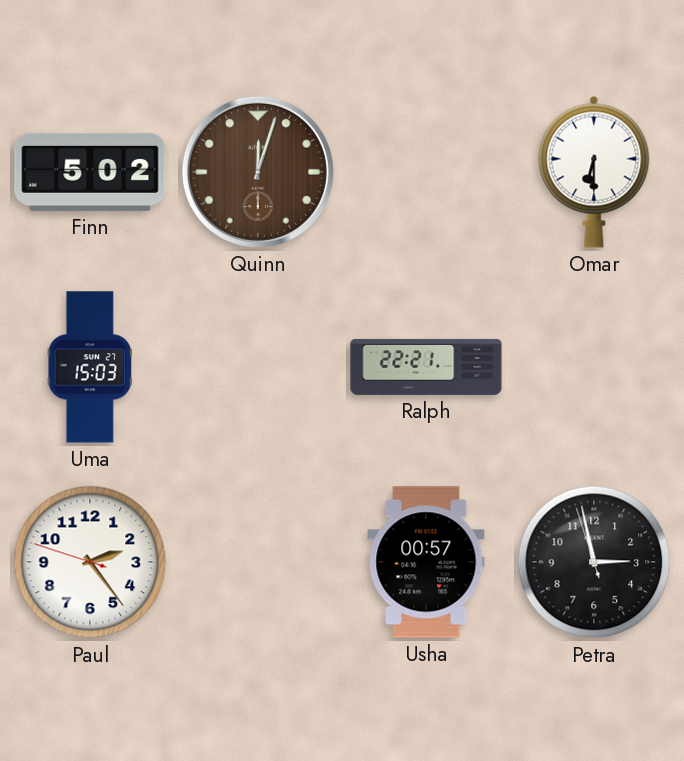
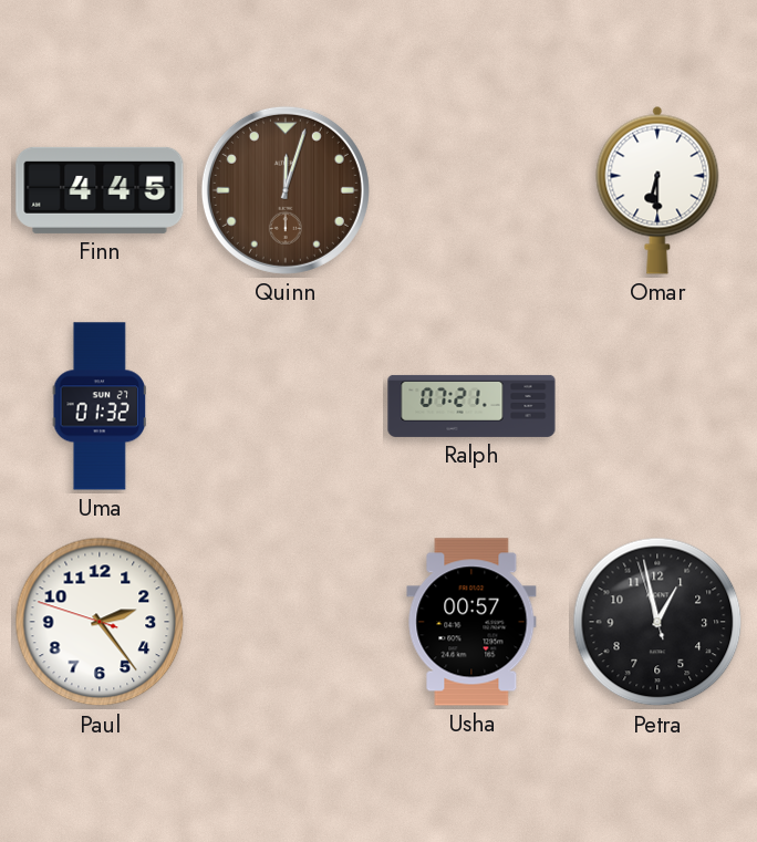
Finn: 5:02 -> 4:45 (100, 190)
Uma: 15:03 -> 01:32 (98, 406)
Ralph: 22:21 -> 07:21 (471, 406)
Petra: 2:57 -> 12:57 (657, 622)
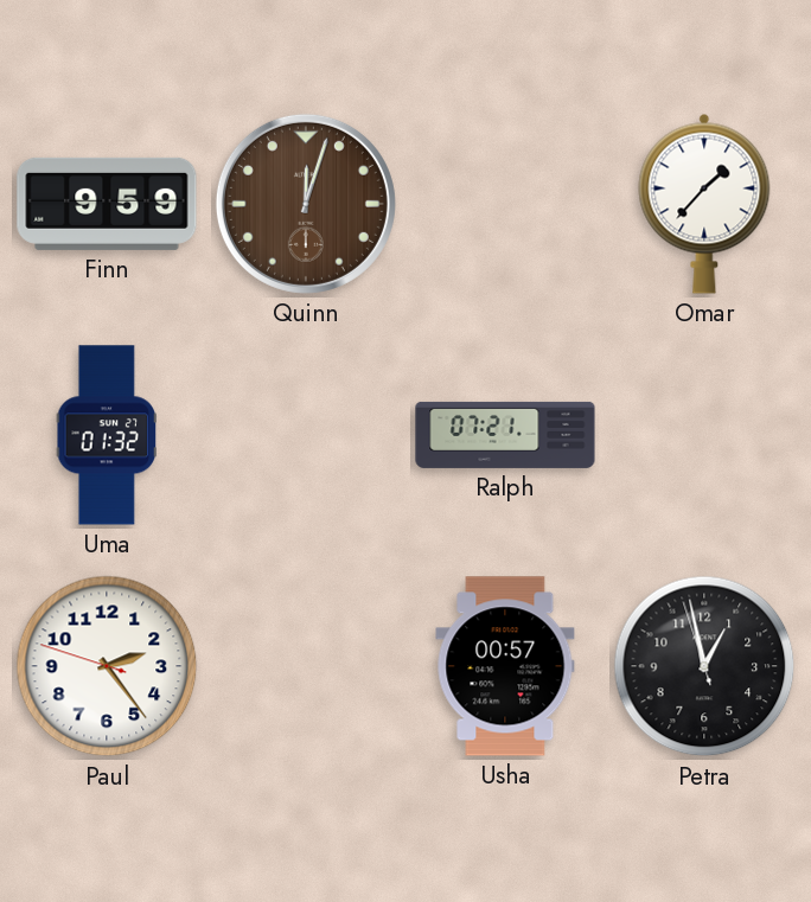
Finn: 4:45 -> 9:59 (107, 204)
Omar: 6:30 -> 1:37 (704, 204)
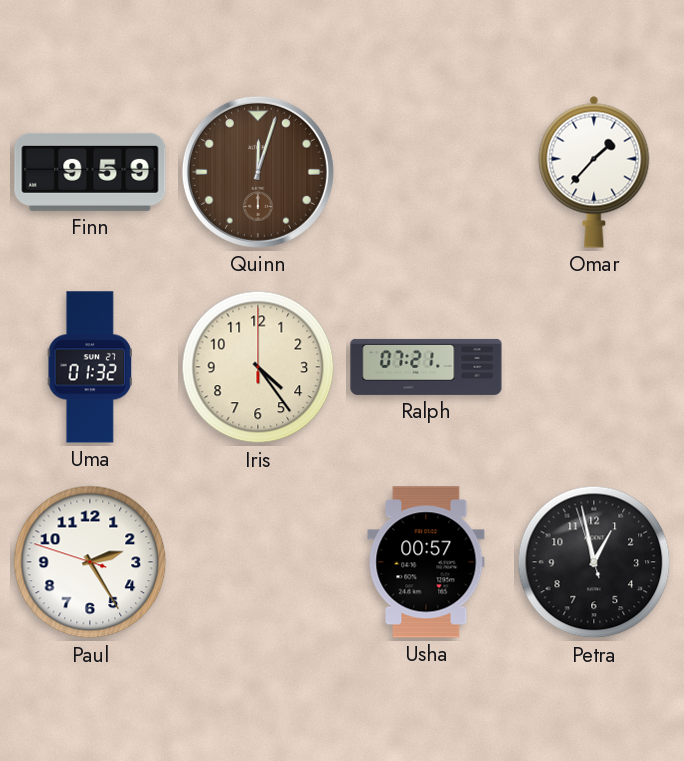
Iris: none -> 4:24 (258, 367)
Paul: 2:23 -> 2:24 (90, 562)
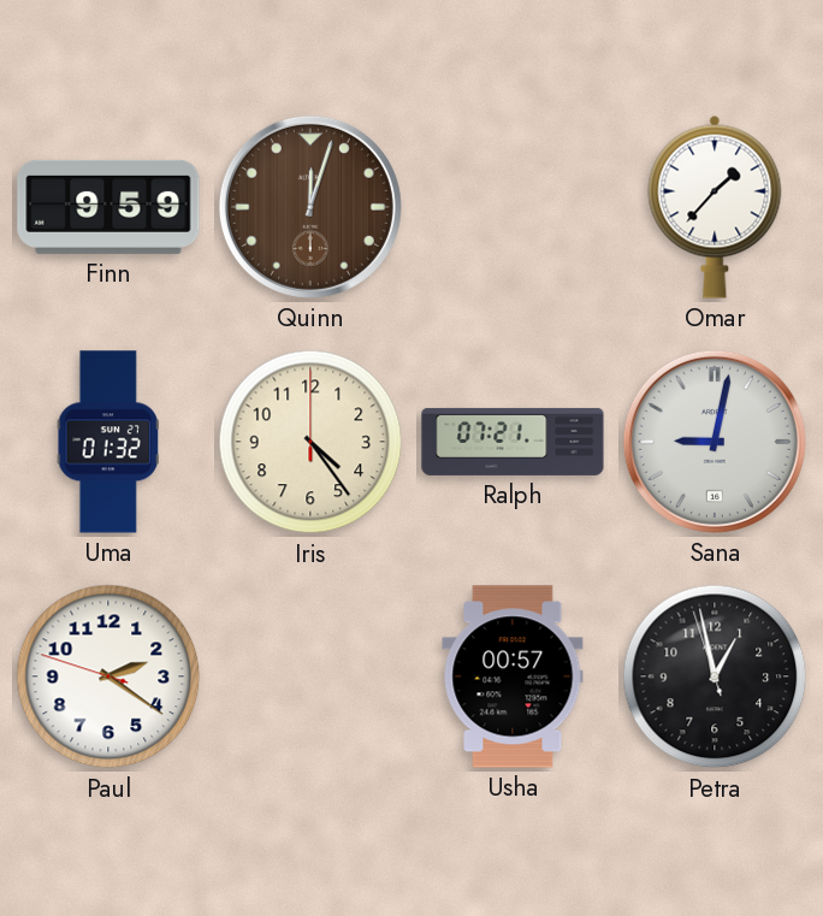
Sana: none -> 9:02 (715, 442)
Paul: 2:24 -> 2:20 (108, 676)
